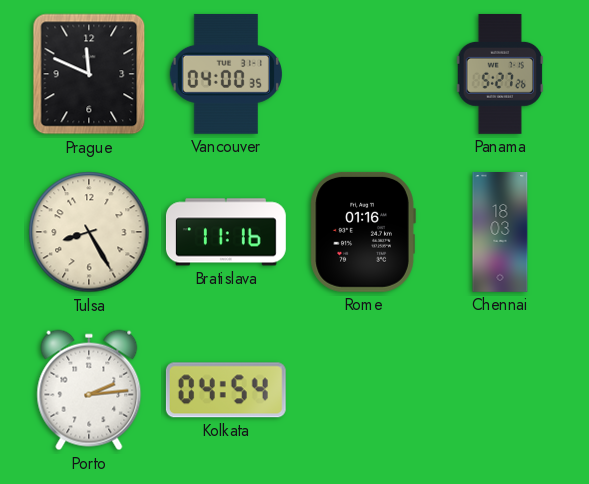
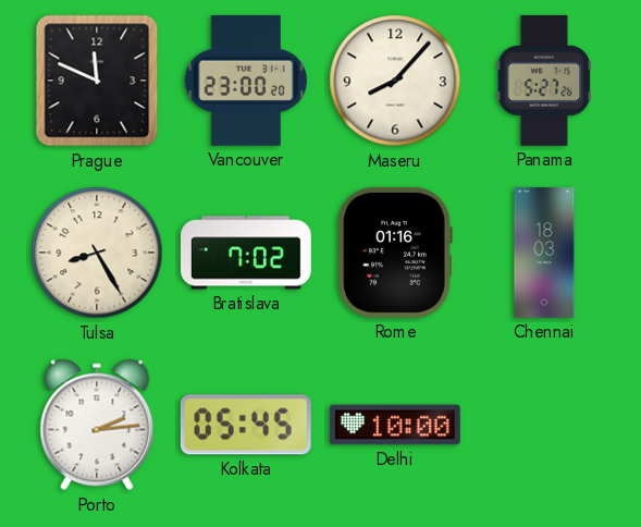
Vancouver: 04:00 -> 23:00 (246, 81)
Maseru: none -> 8:07 (395, 81)
Bratislava: 11:16 -> 7:02 (246, 253)
Kolkata: 04:54 -> 05:45 (246, 425)
Delhi: none -> 10:00 (396, 425)
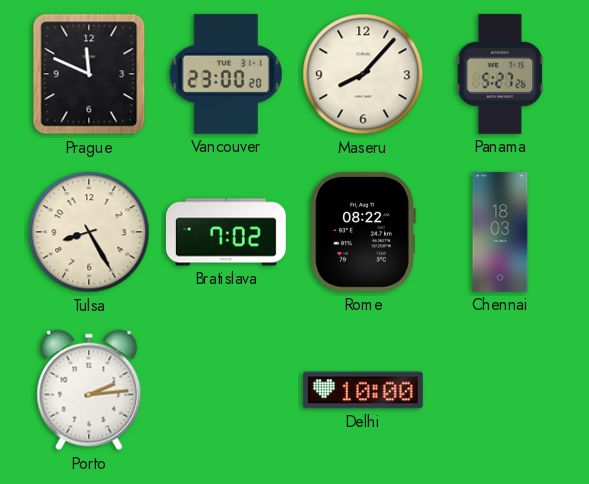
Rome: 01:16 -> 08:22 (363, 232)
Kolkata: 05:45 -> none (246, 425)
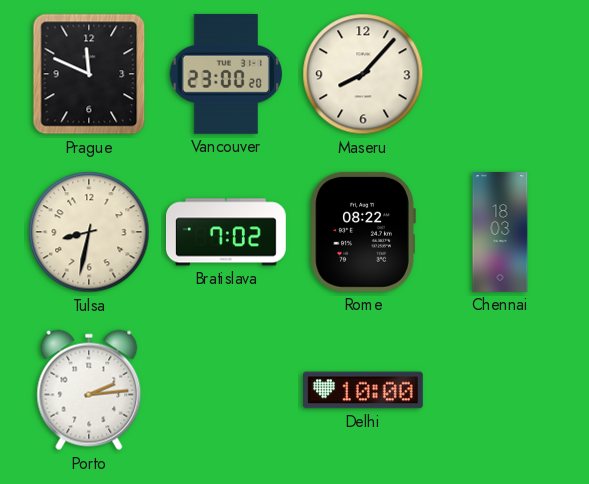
Panama: 5:27 -> none (500, 74)
Tulsa: 8:25 -> 8:32 (89, 232)
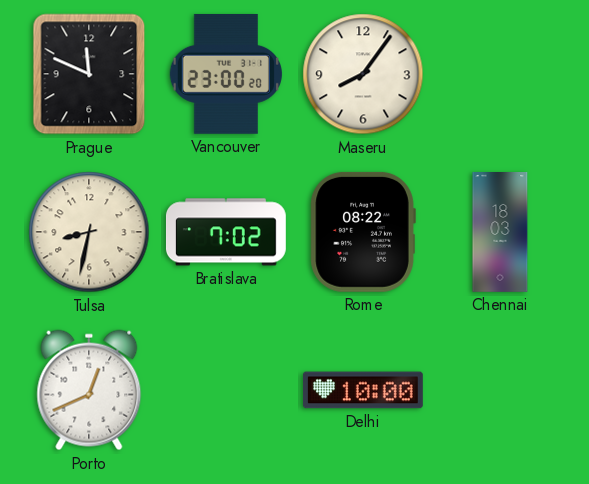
Maseru: 8:07 -> 8:06 (363, 74)
Porto: 2:14 -> 12:41 (89, 390)
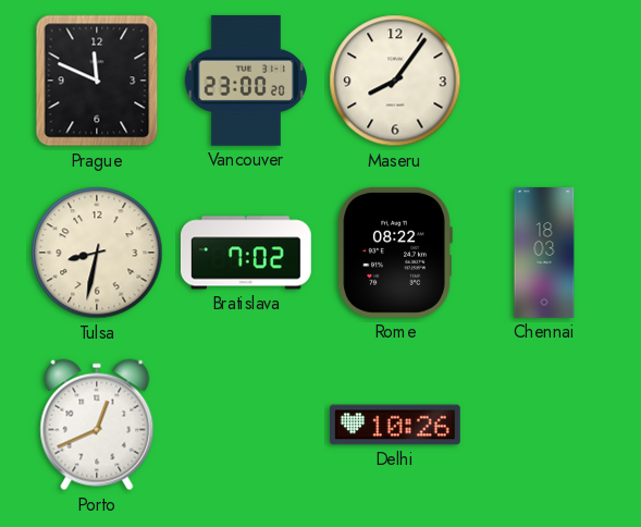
Delhi: 10:00 -> 10:26 (396, 425)
